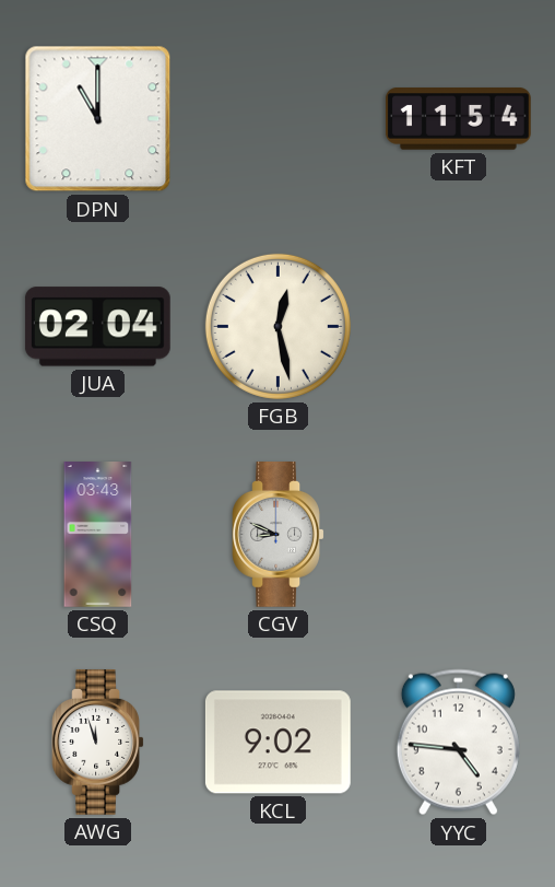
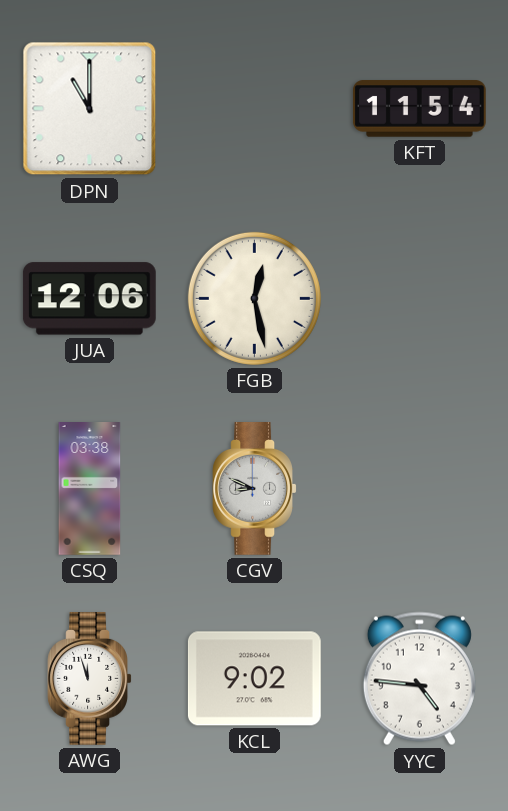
JUA: 02:04 -> 12:06 (89, 299)
CSQ: 03:43 -> 03:38 (90, 489)
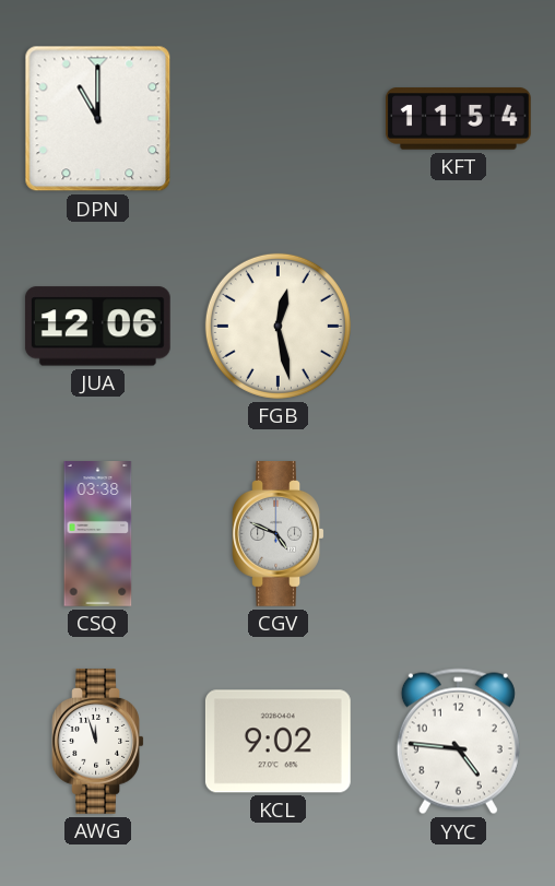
CGV: 8:49 -> 4:49 (279, 534)
